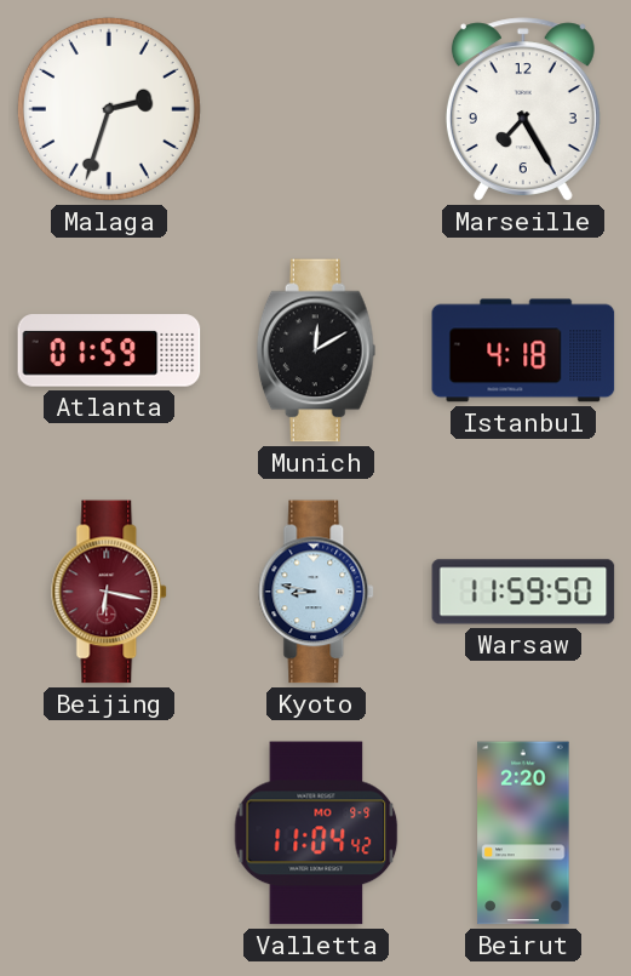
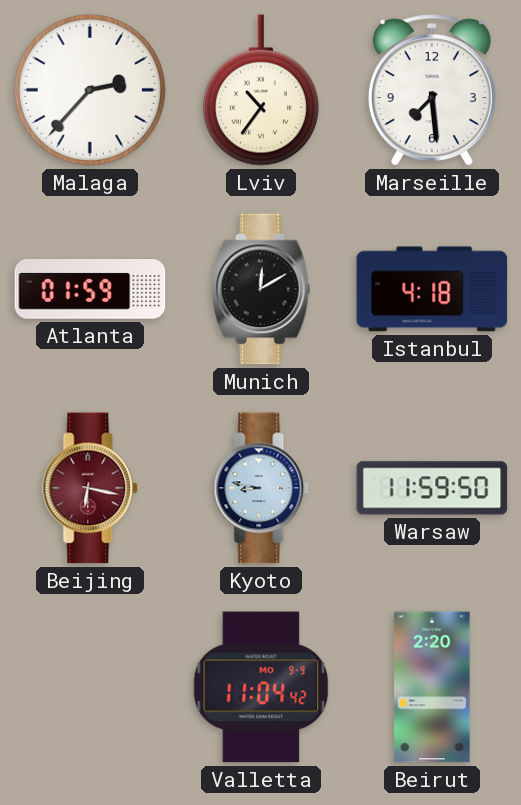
Malaga: 2:33 -> 2:37 (90, 90)
Lviv: none -> 10:36 (261, 90)
Marseille: 7:25 -> 7:29 (432, 90)
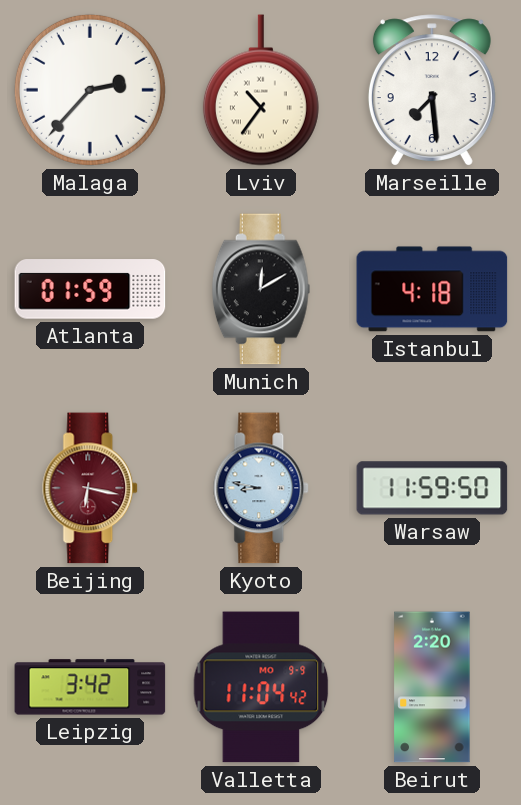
Leipzig: none -> 3:42 (90, 687)
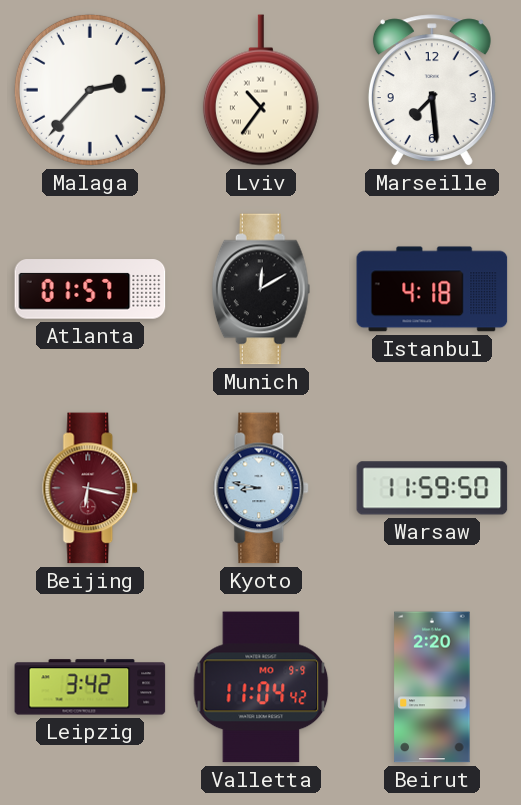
Atlanta: 01:59 -> 01:57 (90, 289)
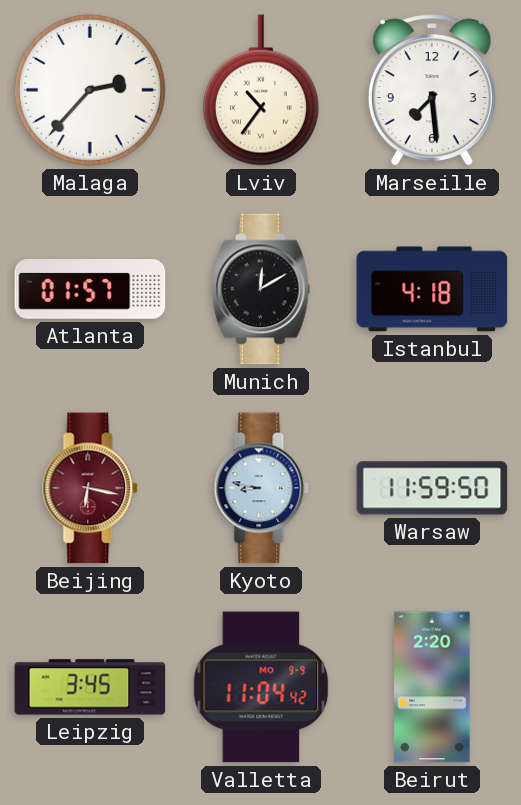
Leipzig: 3:42 -> 3:45 (90, 687)
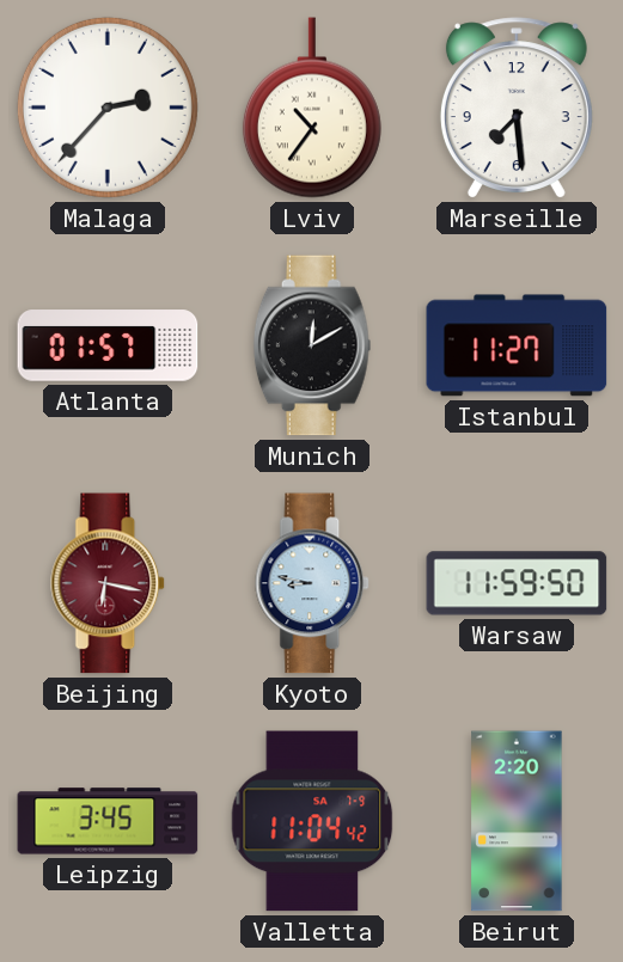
Istanbul: 4:18 -> 11:27 (517, 345)
Valletta date: MO 9-9 -> SA 7-9 (312, 821)
